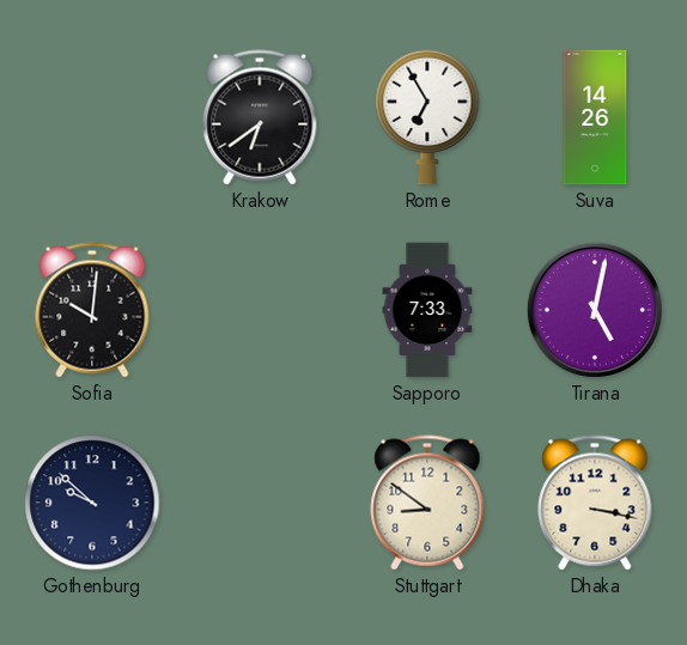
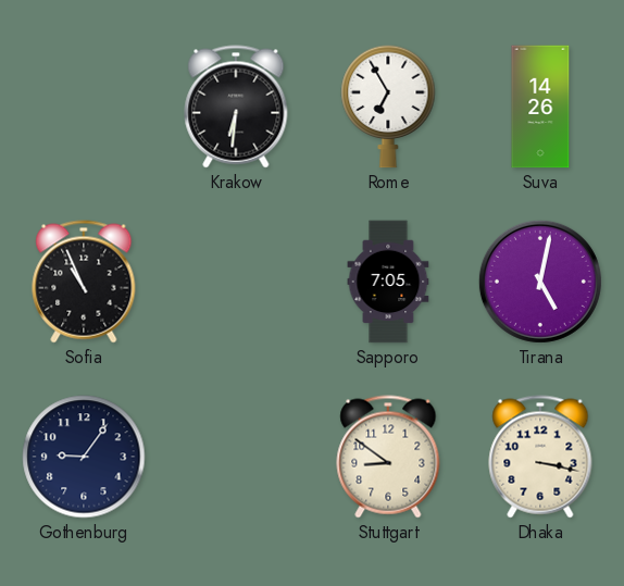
Krakow: 6:39 -> 6:31 (236, 107)
Sofia: 10:01 -> 10:56 (84, 282)
Sapporo: 7:33 -> 7:05 (388, 282)
Gothenburg: 9:52 -> 9:06 (84, 457)
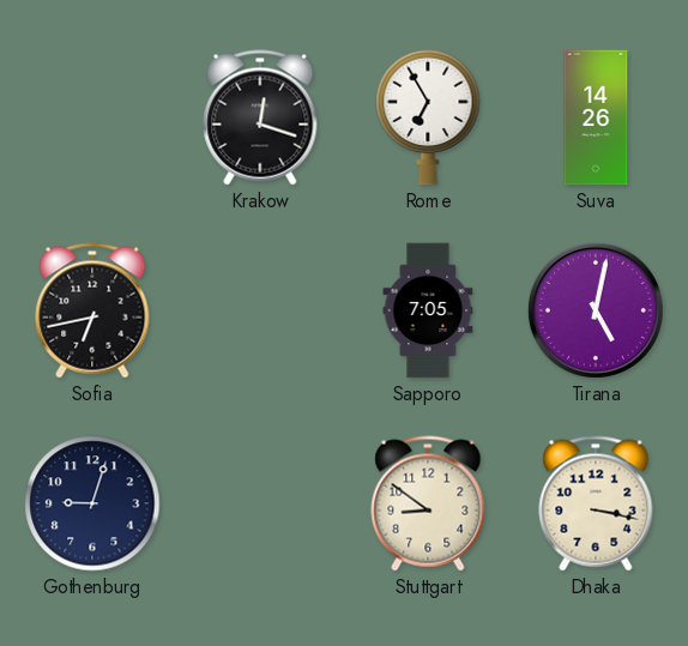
Krakow: 6:31 -> 12:18 (260, 117)
Sofia: 10:56 -> 6:43 (92, 310)
Gothenburg: 9:06 -> 9:03 (92, 503)
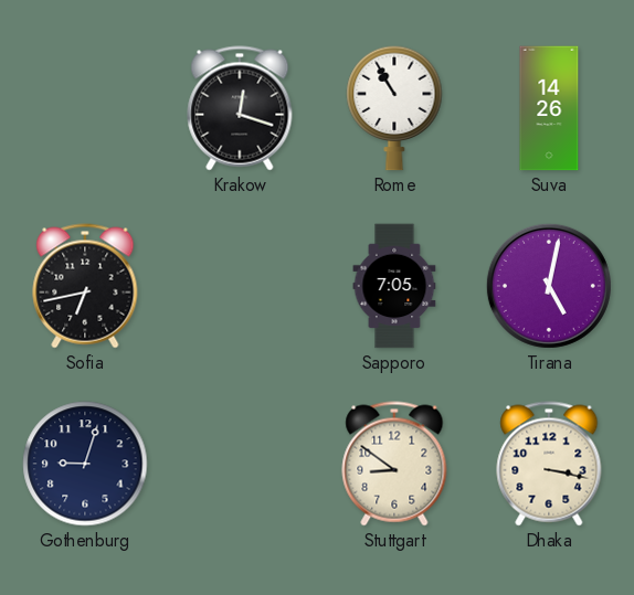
Rome: 6:55 -> 10:55 (394, 108)
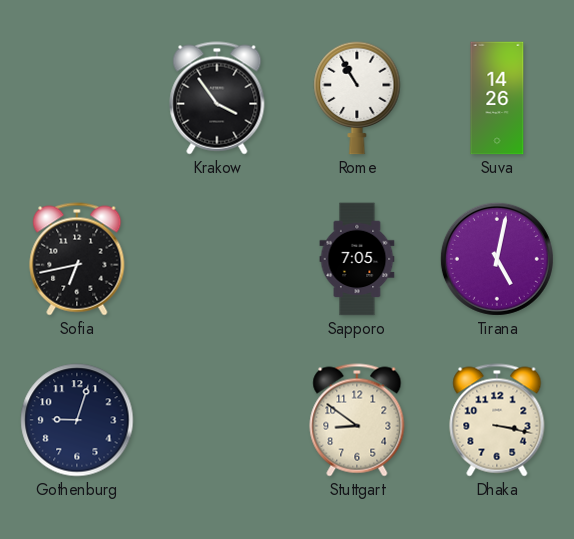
Krakow: 12:18 -> 3:54 (217, 98)
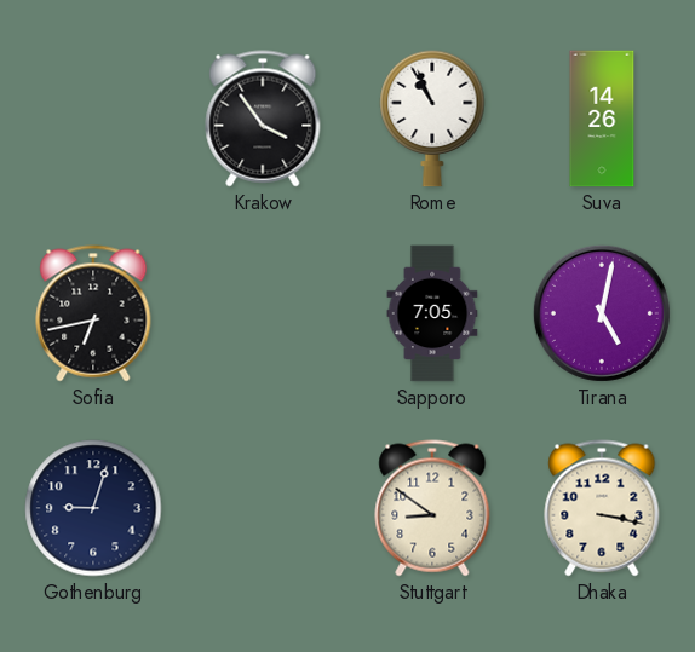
Rome: 10:55 -> 10:56 (432, 119)
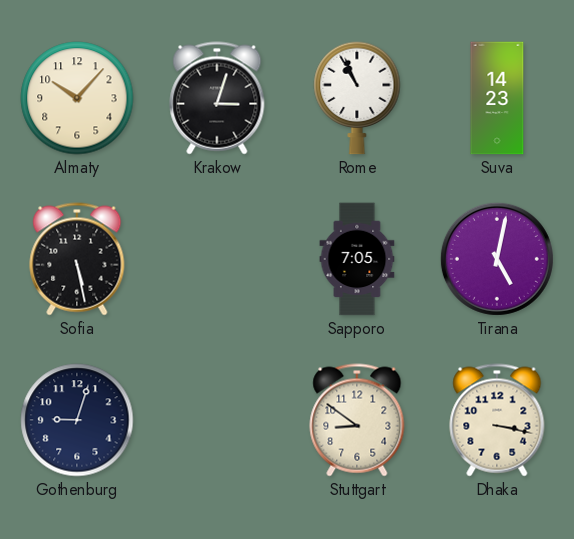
Almaty: none -> 10:07 (77, 98)
Krakow: 3:54 -> 3:03 (217, 98)
Suva: 14:26 -> 14:23 (497, 98)
Sofia: 6:43 -> 5:28 (77, 259)
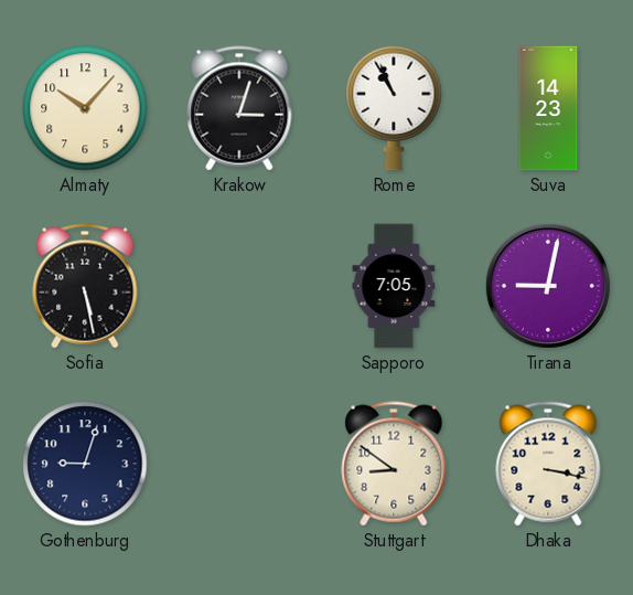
Tirana: 5:02 -> 9:02 (548, 286)
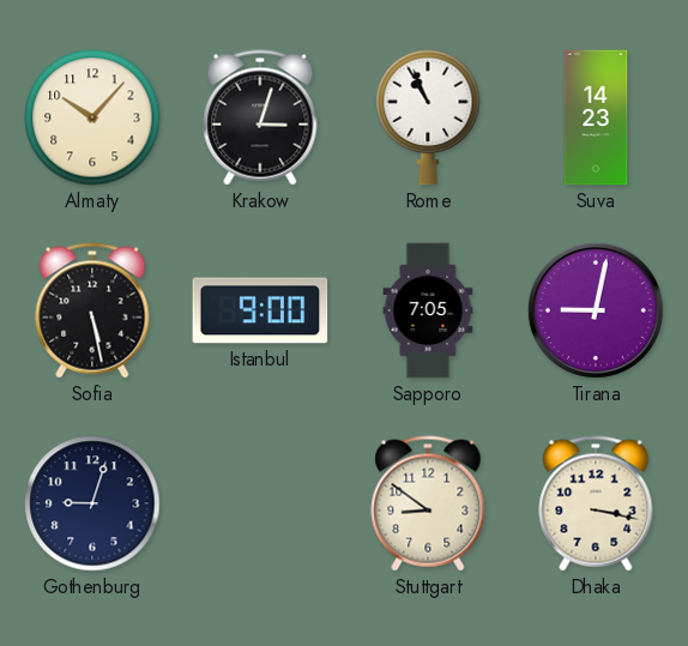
Istanbul: none -> 9:00 (260, 310)
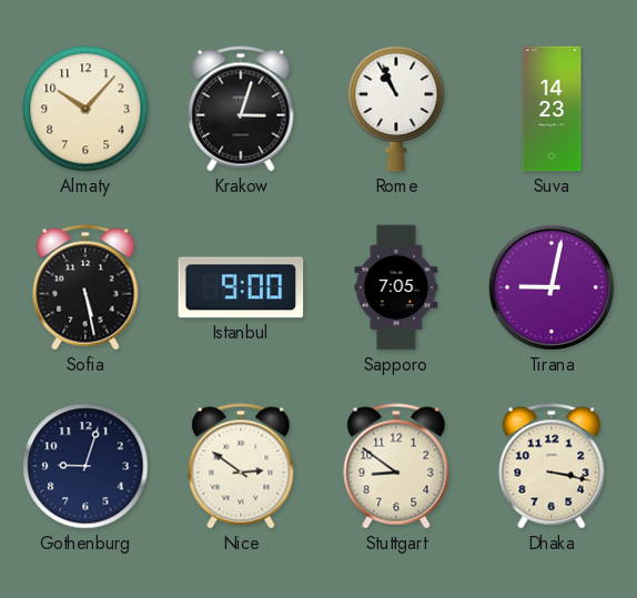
Nice: none -> 2:51 (241, 466)
